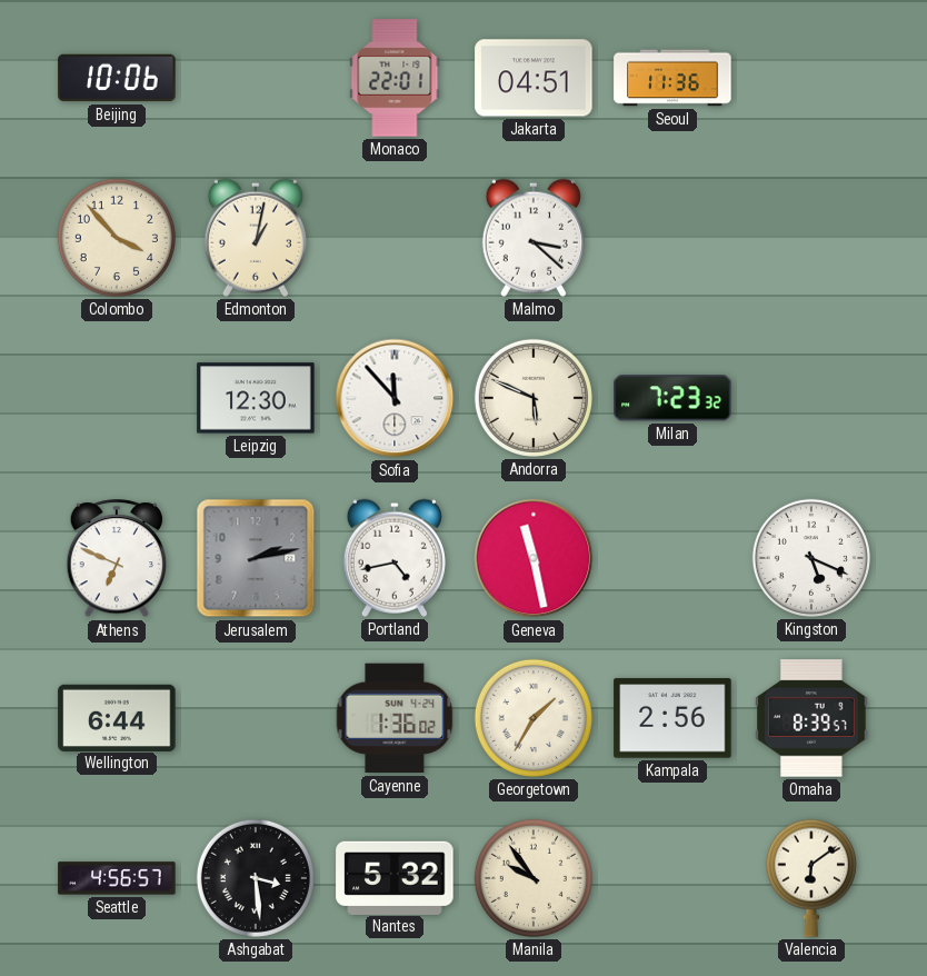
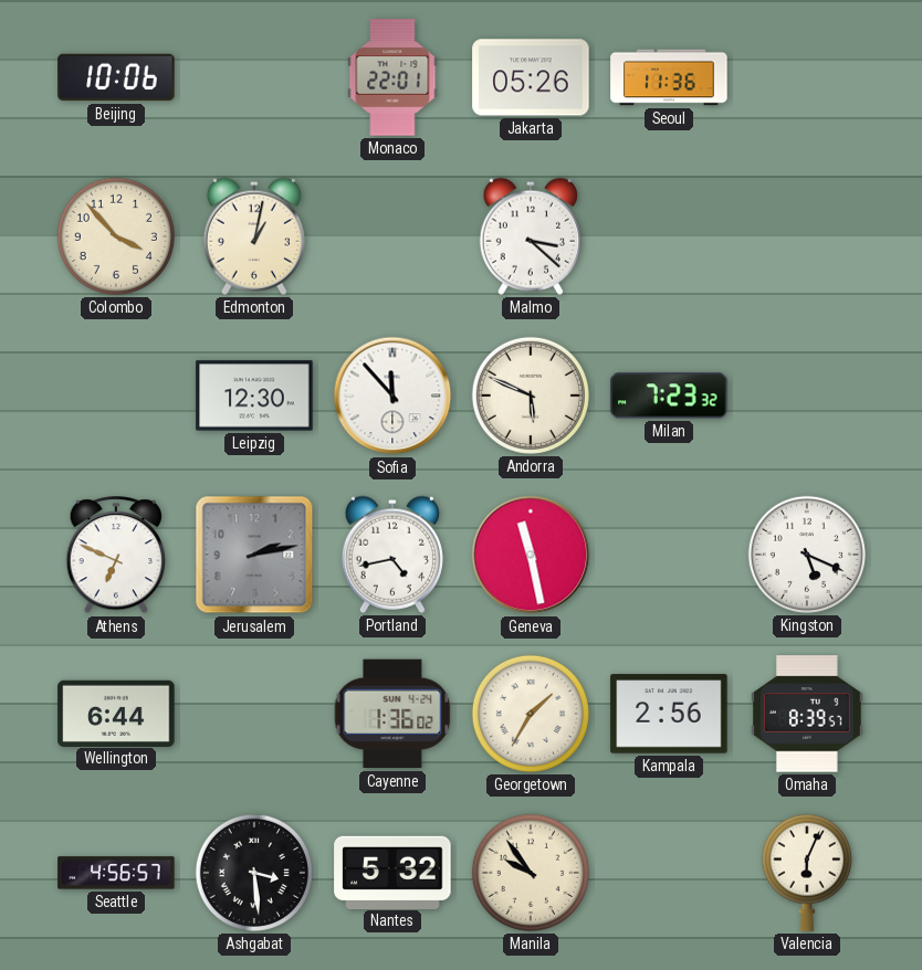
Jakarta: 04:51 -> 05:26 (531, 77)
Valencia: 6:09 -> 6:04 (807, 873)
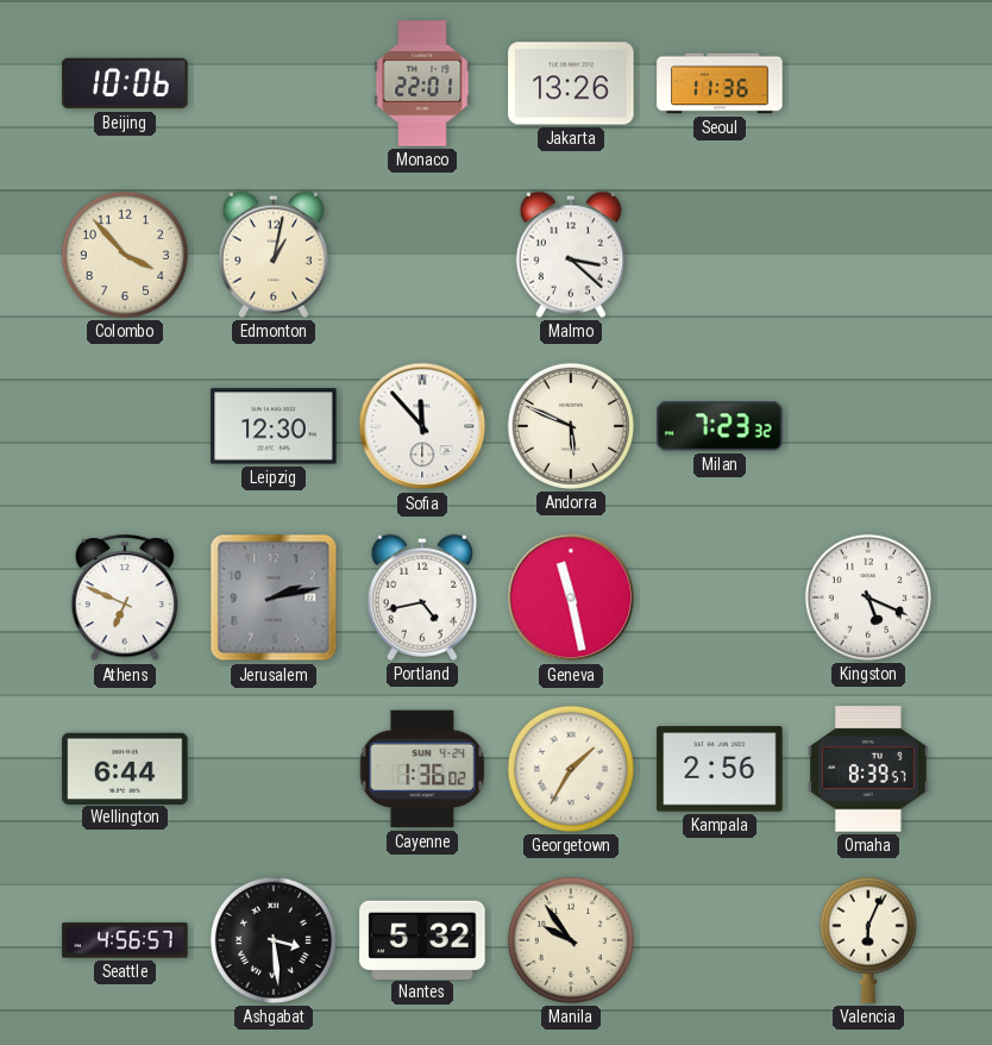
Jakarta: 05:26 -> 13:26 (571, 83)
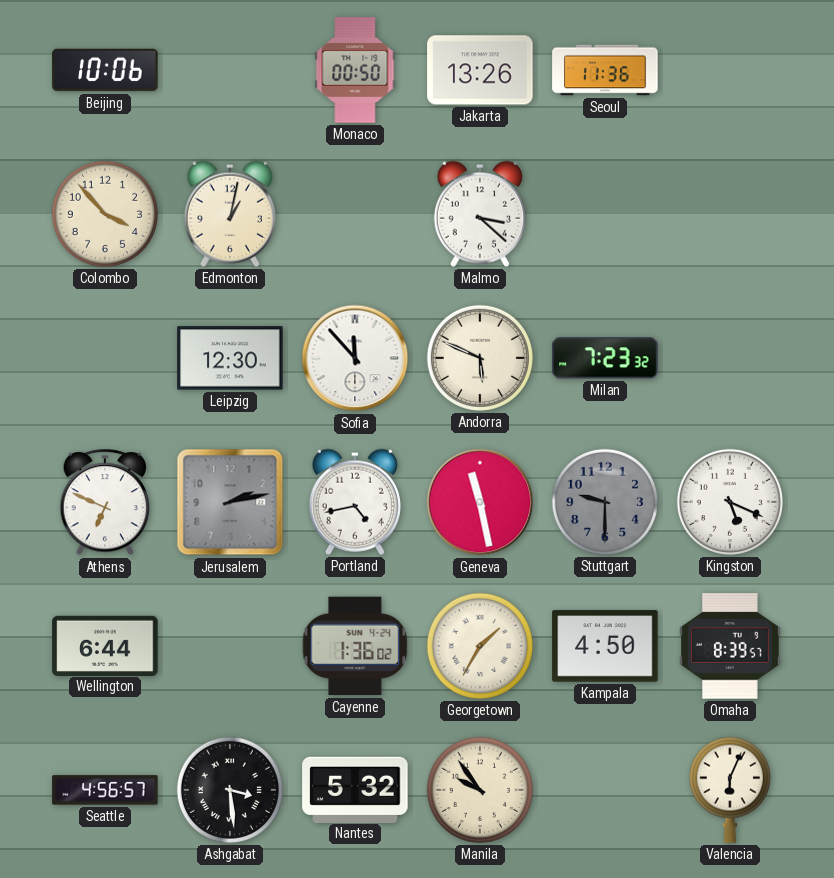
Monaco: 22:01 -> 00:50 (355, 70)
Stuttgart: none -> 9:30 (605, 502)
Kampala: 2:56 -> 4:50 (605, 646)
